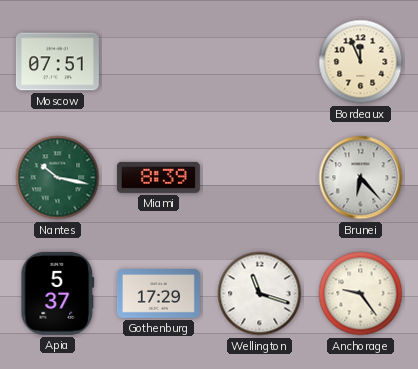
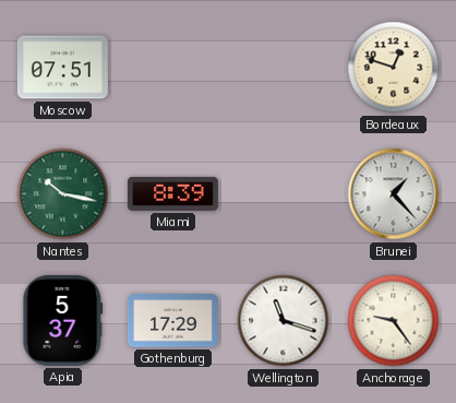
Bordeaux: 11:56 -> 12:48 (394, 68)
Brunei: 6:23 -> 1:23 (394, 194)
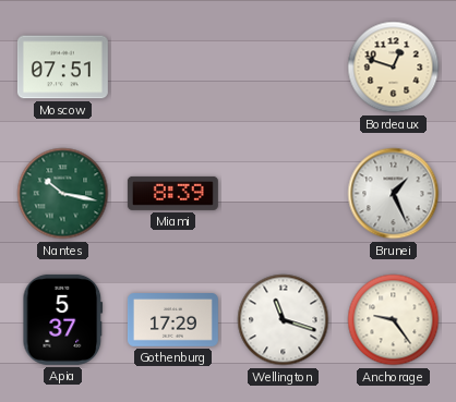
Brunei: 1:23 -> 1:26 (394, 194)
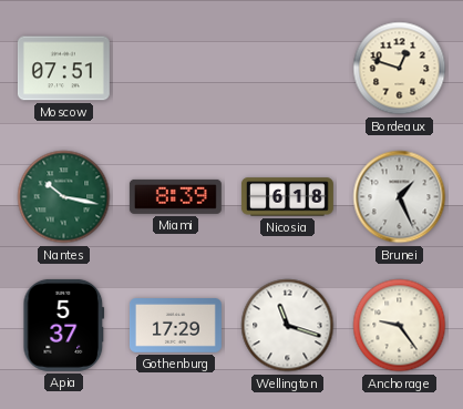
Nicosia: none -> 6:18 (287, 197)
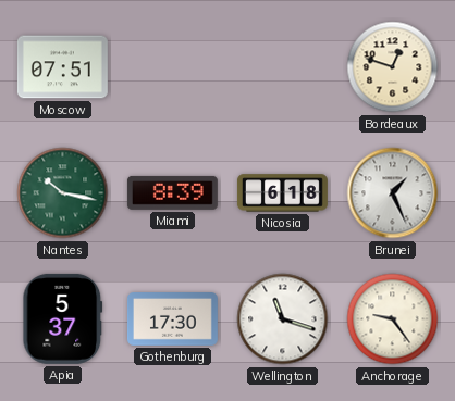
Gothenburg: 17:29 -> 17:30 (172, 319)
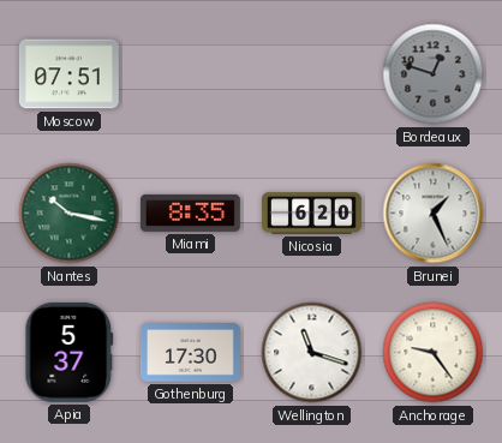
Bordeaux dial: cream -> grey (434, 74)
Miami: 8:39 -> 8:35 (190, 212)
Nicosia: 6:18 -> 6:20 (311, 214)
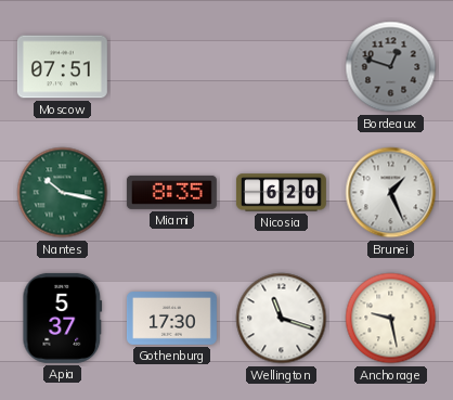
Anchorage: 9:24 -> 9:28 (391, 319)
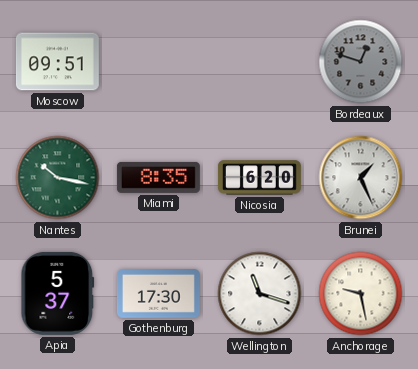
Moscow: 07:51 -> 09:51 (57, 62)
